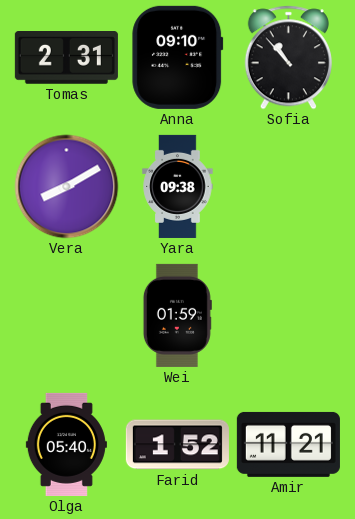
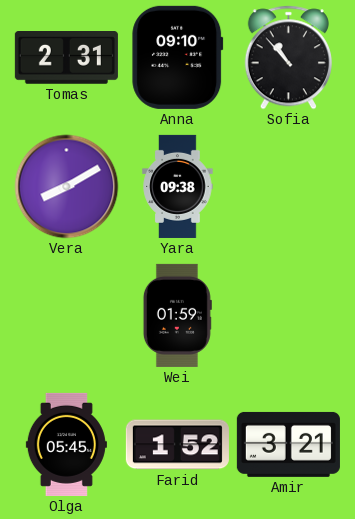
Olga: 05:40 -> 05:45 (66, 444)
Amir: 11:21 -> 3:21 (288, 444)
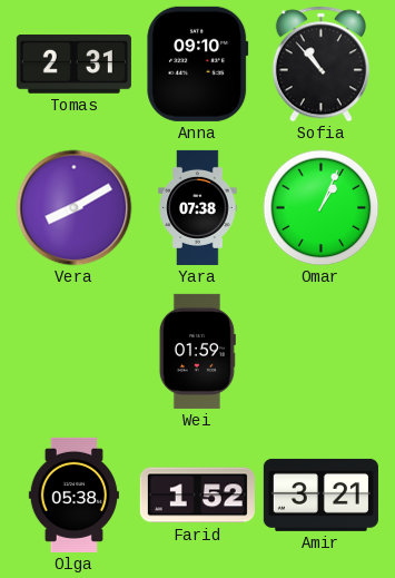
Yara: 09:38 -> 07:38 (198, 207)
Omar: none -> 1:04 (322, 208)
Olga: 05:45 -> 05:38 (73, 494)
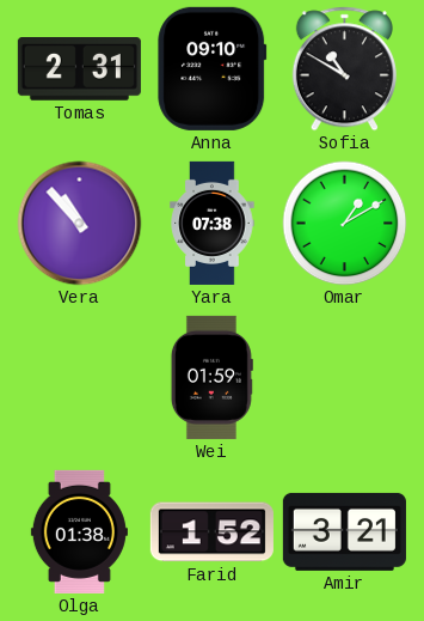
Sofia: 10:53 -> 10:50 (344, 69)
Vera: 8:10 -> 10:53 (80, 224)
Omar: 1:04 -> 1:10 (345, 224)
Olga: 05:38 -> 01:38 (79, 531)
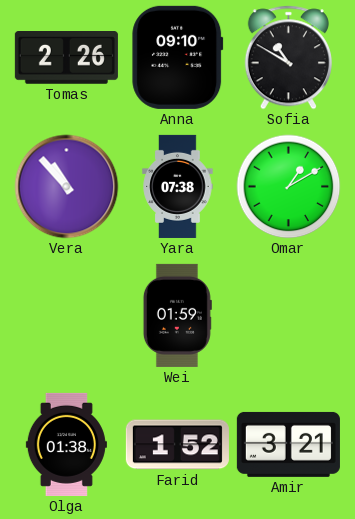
Tomas: 2:31 -> 2:26 (66, 58)
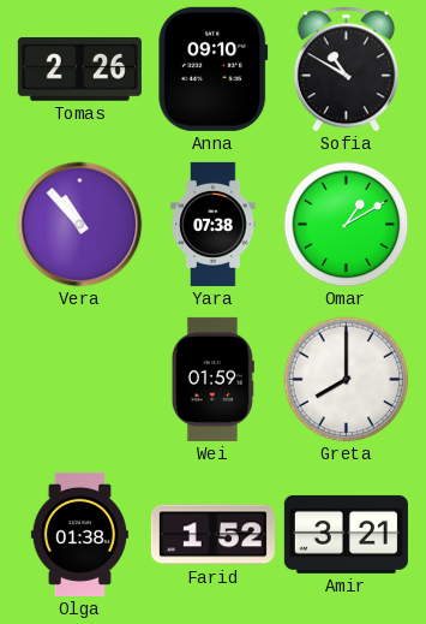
Greta: none -> 8:00 (347, 380)
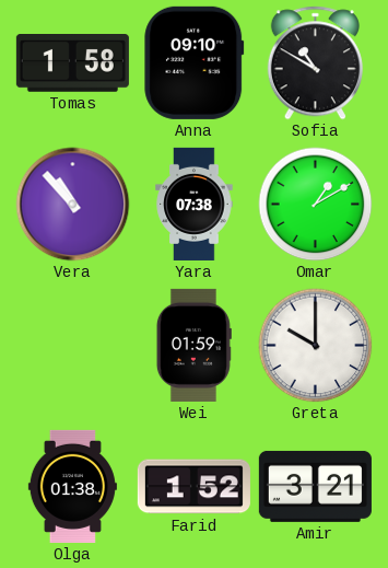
Tomas: 2:26 -> 1:58 (72, 63)
Greta: 8:00 -> 10:00 (316, 346)
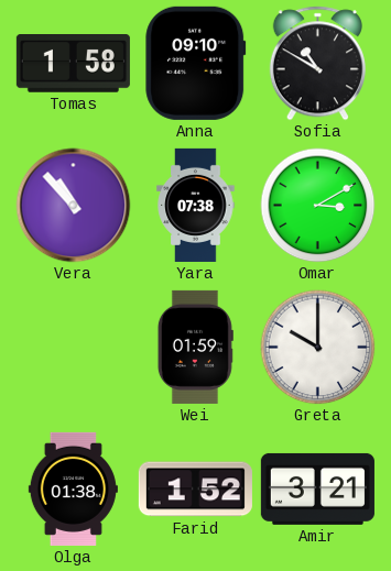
Omar: 1:10 -> 3:10 (318, 206)
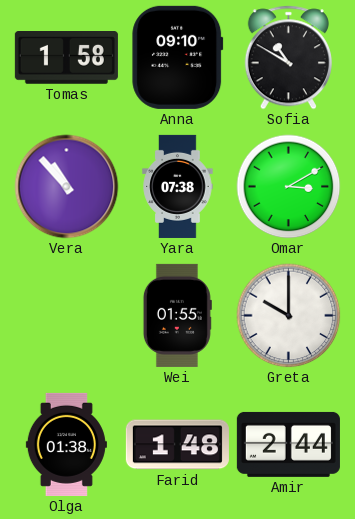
Wei: 01:59 -> 01:55 (177, 315)
Farid: 1:52 -> 1:48 (177, 445)
Amir: 3:21 -> 2:44 (288, 444)
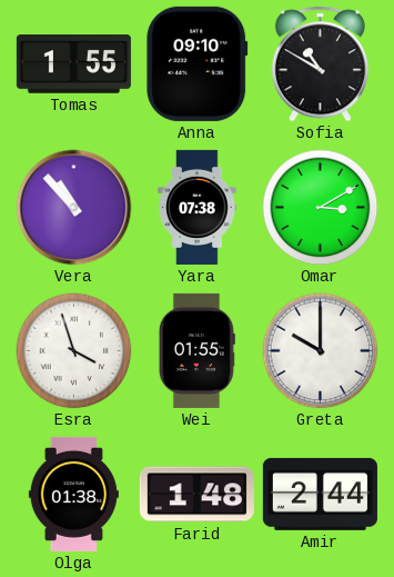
Tomas: 1:58 -> 1:55 (73, 64)
Esra: none -> 3:57 (74, 351)
